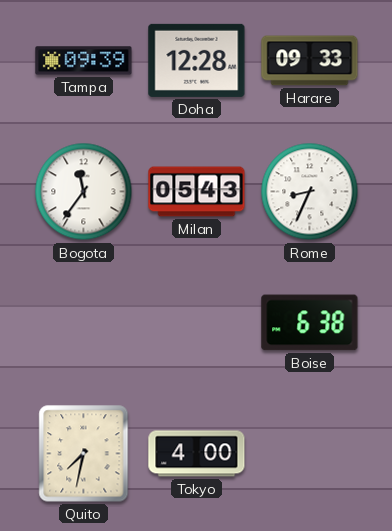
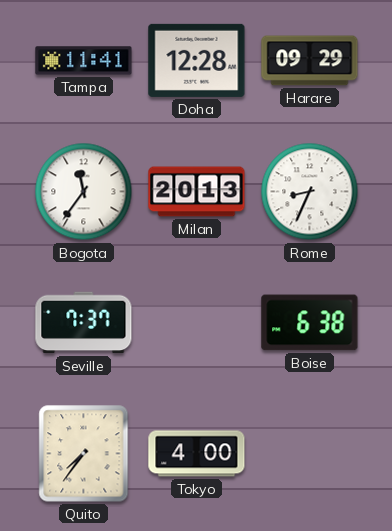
Tampa: 09:39 -> 11:41 (84, 61)
Harare: 09:33 -> 09:29 (310, 61)
Milan: 05:43 -> 20:13 (197, 192)
Seville: none -> 7:37 (84, 323)
Quito: 7:32 -> 7:36 (84, 454)
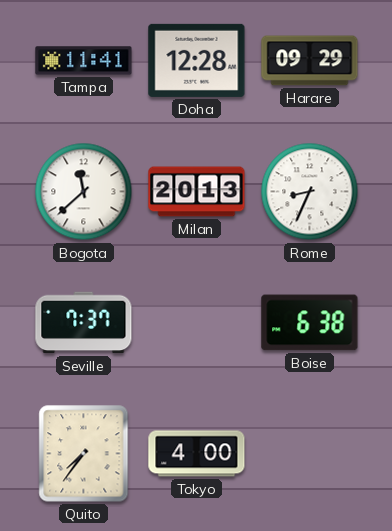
Bogota: 11:36 -> 11:38 (84, 192)
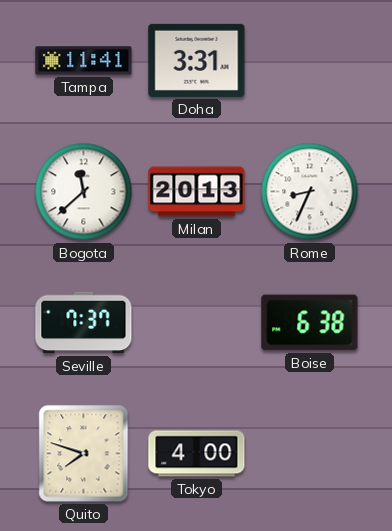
Doha: 12:28 -> 3:31 (197, 60)
Harare: 09:29 -> none (310, 61)
Quito: 7:36 -> 7:48 (84, 454)
